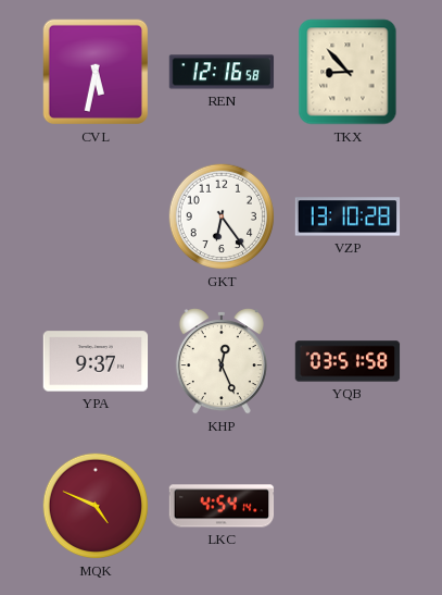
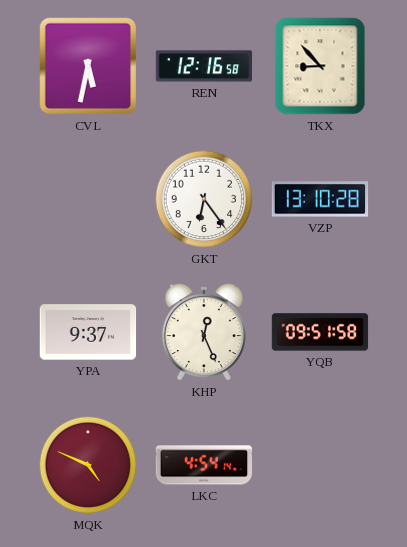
YQB: 03:51 -> 09:51 (320, 332)
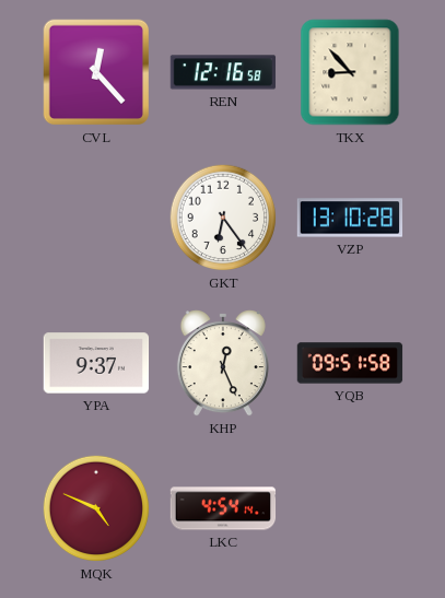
CVL: 5:32 -> 12:23 (96, 72)
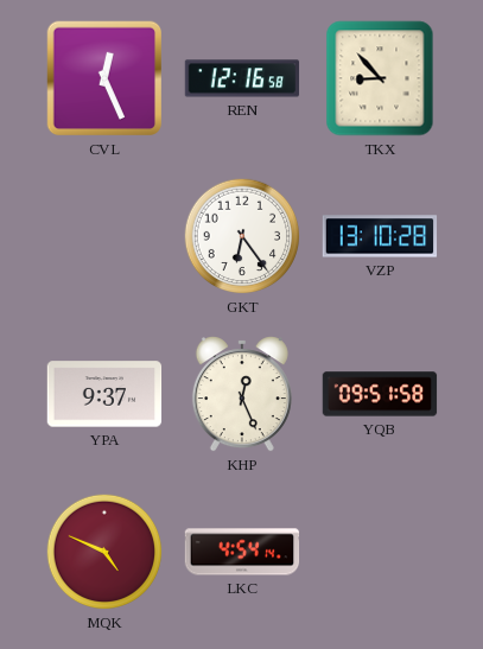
CVL: 12:23 -> 12:26 (104, 78)
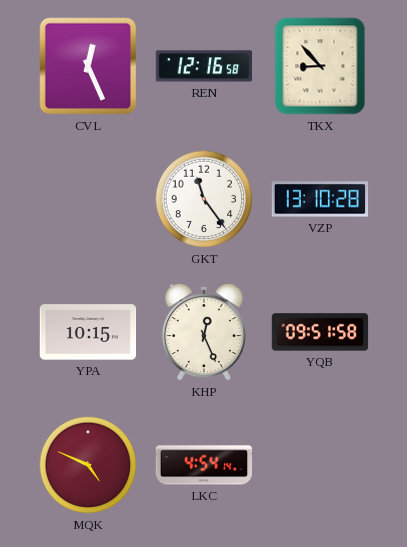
GKT: 6:24 -> 11:24 (204, 199)
YPA: 9:37 -> 10:15 (88, 332)
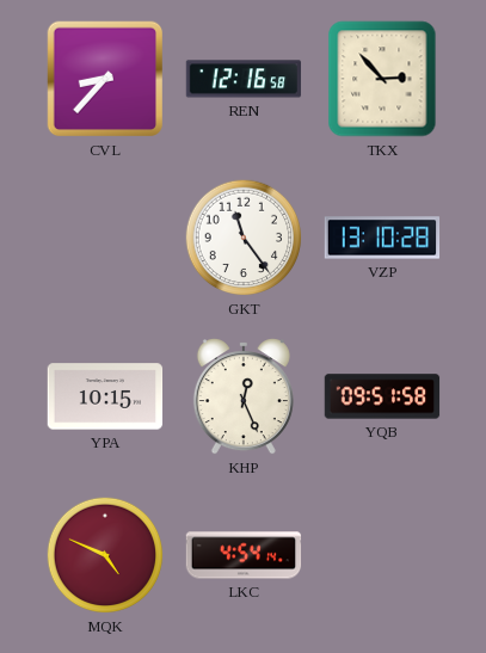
CVL: 12:26 -> 8:37 (105, 79)
TKX: 8:53 -> 2:53 (382, 79)
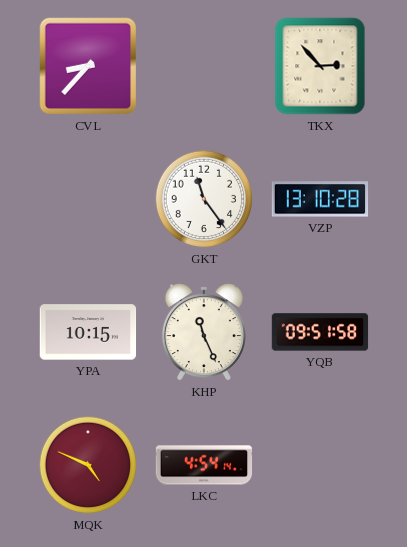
REN: 12:16 -> none (244, 79)
KHP: 12:26 -> 11:26 (204, 332)
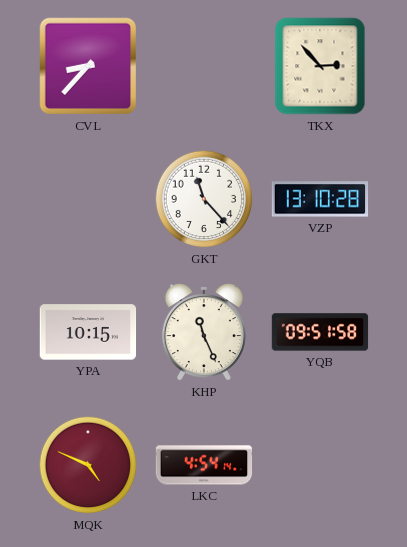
GKT: 11:24 -> 11:23 (204, 199)
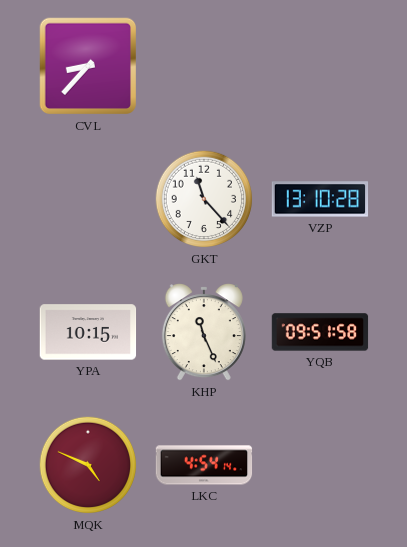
TKX: 2:53 -> none (320, 66)
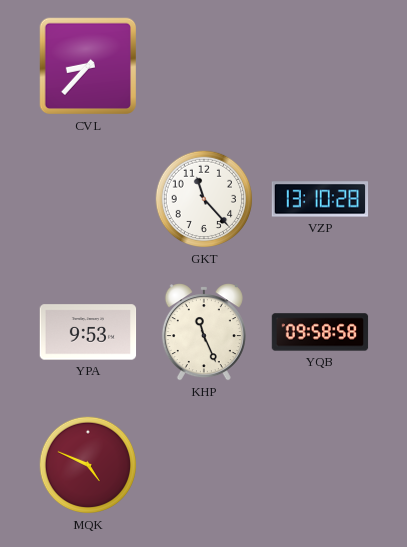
YPA: 10:15 -> 9:53 (88, 332)
YQB: 09:51 -> 09:58 (320, 332)
LKC: 4:54 -> none (204, 465)
